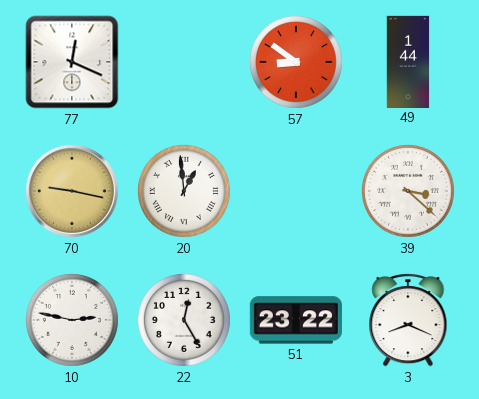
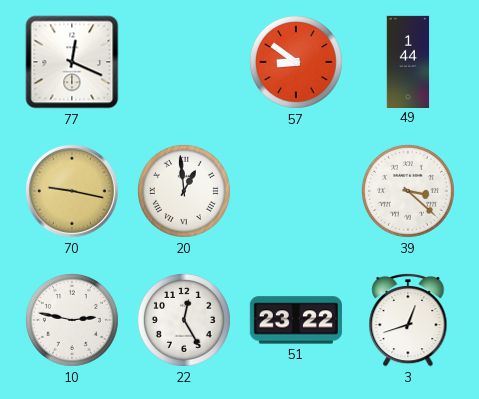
3: 8:19 -> 12:42 (408, 320)
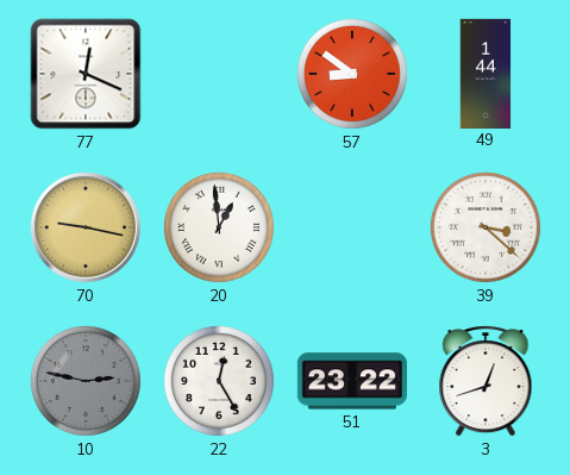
10 dial: white -> grey (86, 381)
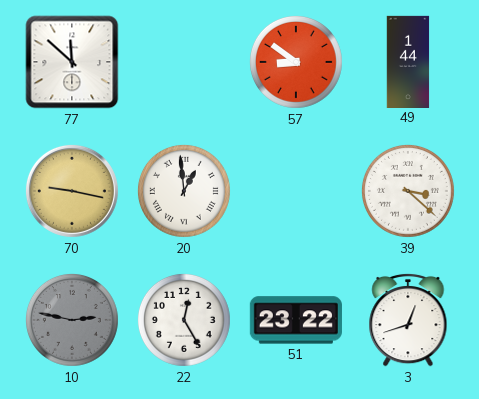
77: 12:19 -> 11:52 (72, 62)
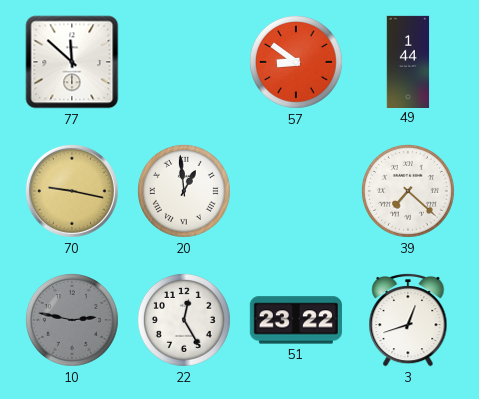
39: 3:22 -> 7:22 (408, 191)
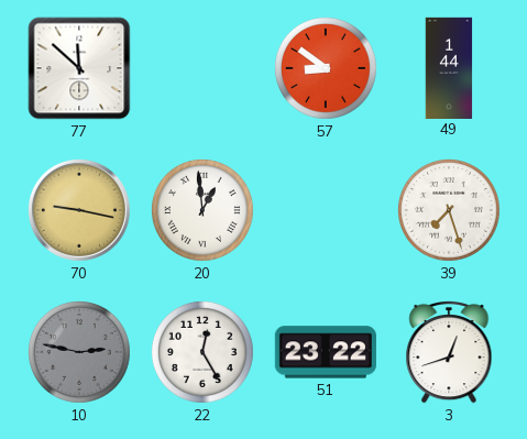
39: 7:22 -> 7:27 (449, 210)
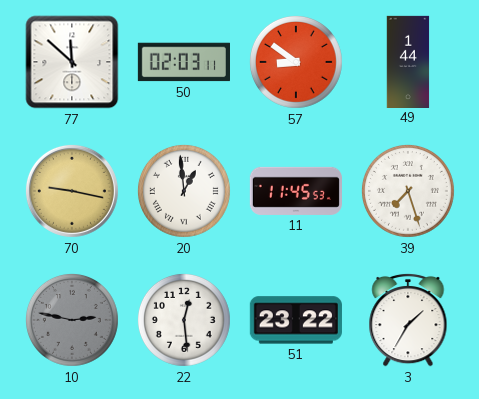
50: none -> 02:03 (183, 62)
11: none -> 11:45 (296, 191)
22: 12:25 -> 12:29 (184, 320)
3: 12:42 -> 1:35 (408, 320)
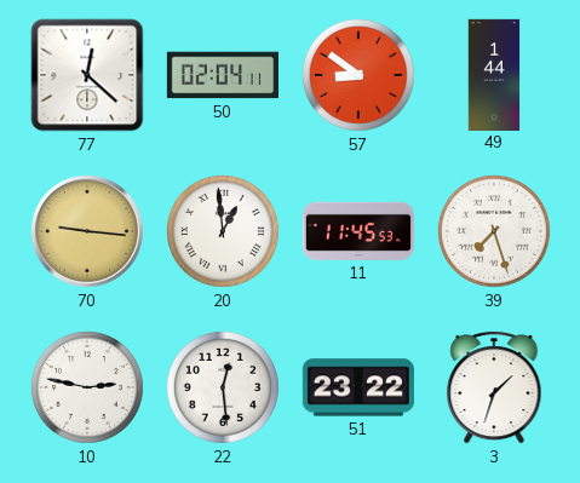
77: 11:52 -> 12:22 (87, 75)
50: 02:03 -> 02:04 (222, 75)
70: 9:17 -> 9:16 (87, 231)
10 dial: grey -> white (87, 387)
3: 1:35 -> 1:33 (494, 387)
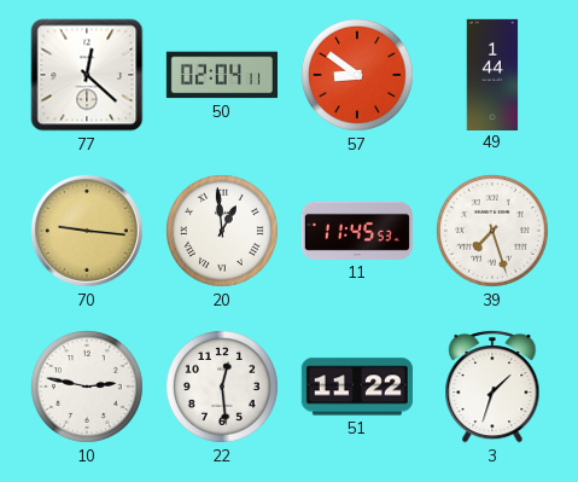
51: 23:22 -> 11:22 (357, 387)
